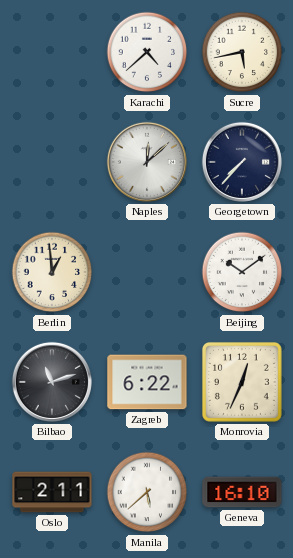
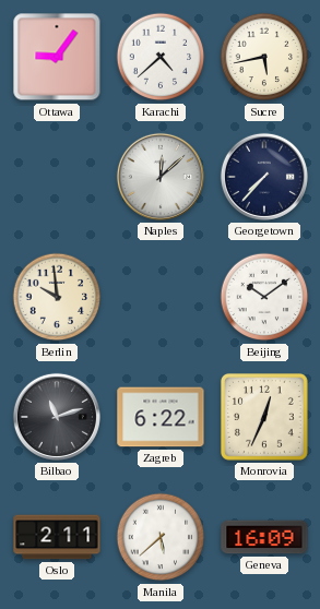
Ottawa: none -> 9:06 (57, 57)
Berlin: 12:59 -> 9:59 (57, 297)
Geneva: 16:10 -> 16:09 (264, 537)
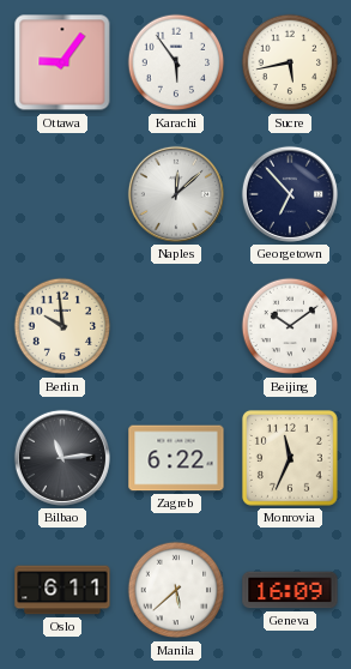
Karachi: 4:38 -> 5:54 (176, 62)
Georgetown: 7:37 -> 6:53 (290, 194)
Bilbao: 11:12 -> 11:14 (62, 458)
Monrovia: 12:34 -> 11:34 (290, 458)
Oslo: 2:11 -> 6:11 (62, 590)
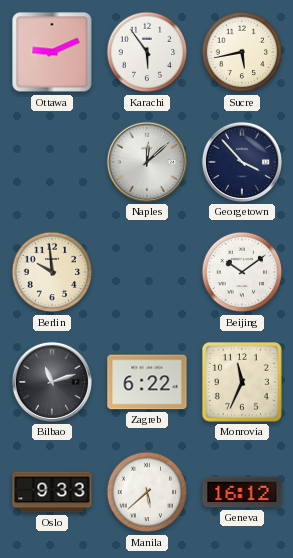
Ottawa: 9:06 -> 9:11 (52, 52)
Georgetown: 6:53 -> 3:53 (242, 162)
Bilbao: 11:14 -> 11:12 (52, 382)
Oslo: 6:11 -> 9:33 (52, 492)
Geneva: 16:09 -> 16:12 (242, 492)
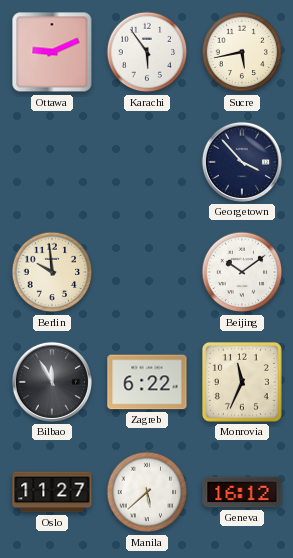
Naples: 12:08 -> none (147, 162)
Bilbao: 11:12 -> 11:55 (52, 382)
Oslo: 9:33 -> 11:27 (52, 492)
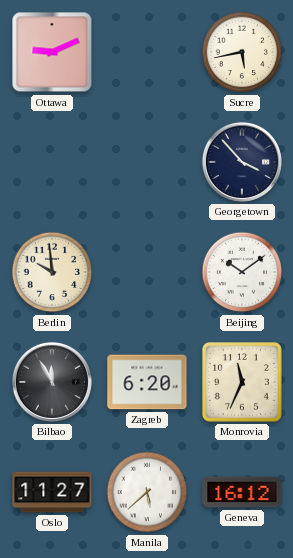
Karachi: 5:54 -> none (147, 52)
Zagreb: 6:22 -> 6:20 (147, 382)
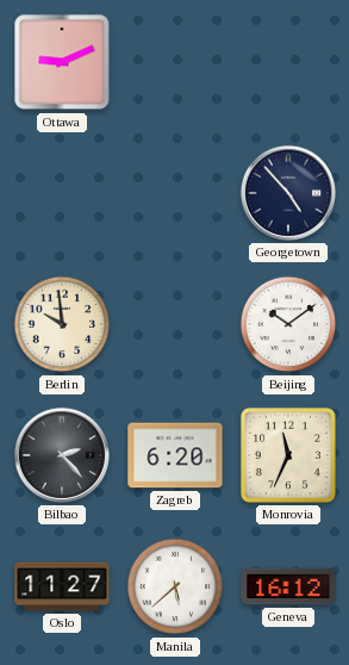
Sucre: 5:43 -> none (242, 52)
Georgetown: 3:53 -> 4:53 (288, 193)
Bilbao: 11:55 -> 2:23 (62, 455)
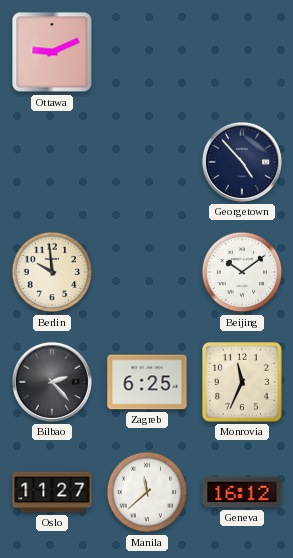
Zagreb: 6:20 -> 6:25 (147, 382)
Manila: 5:38 -> 11:38 (147, 492)
